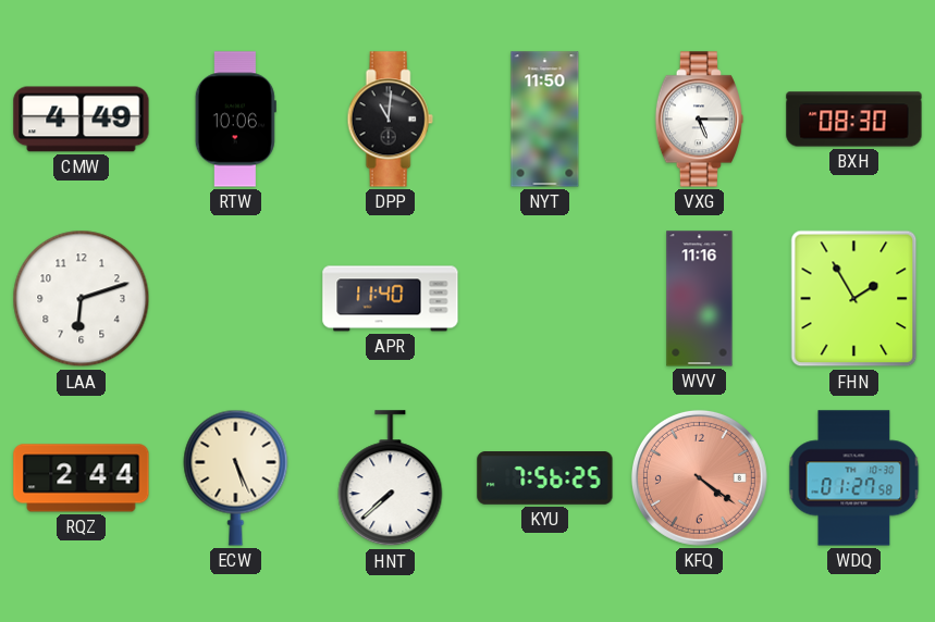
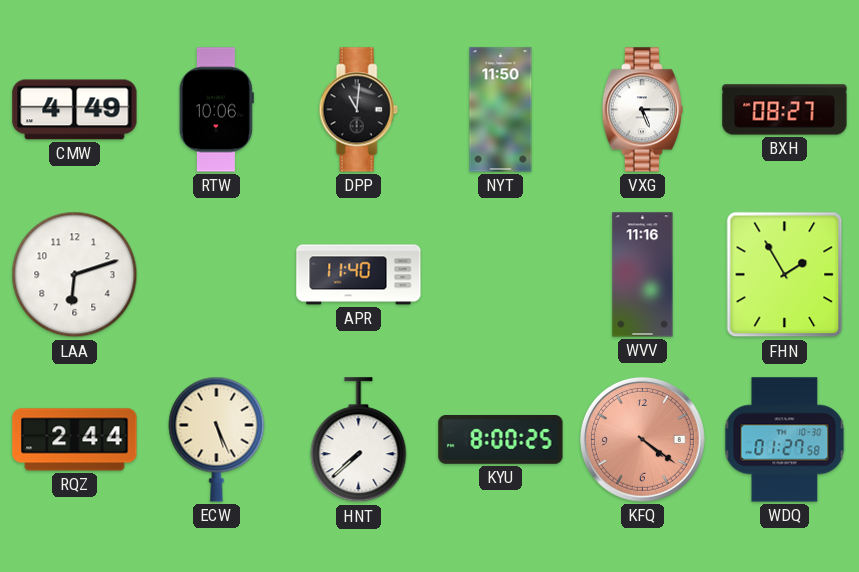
BXH: 08:30 -> 08:27 (785, 110)
KYU: 7:56 -> 8:00 (501, 440)
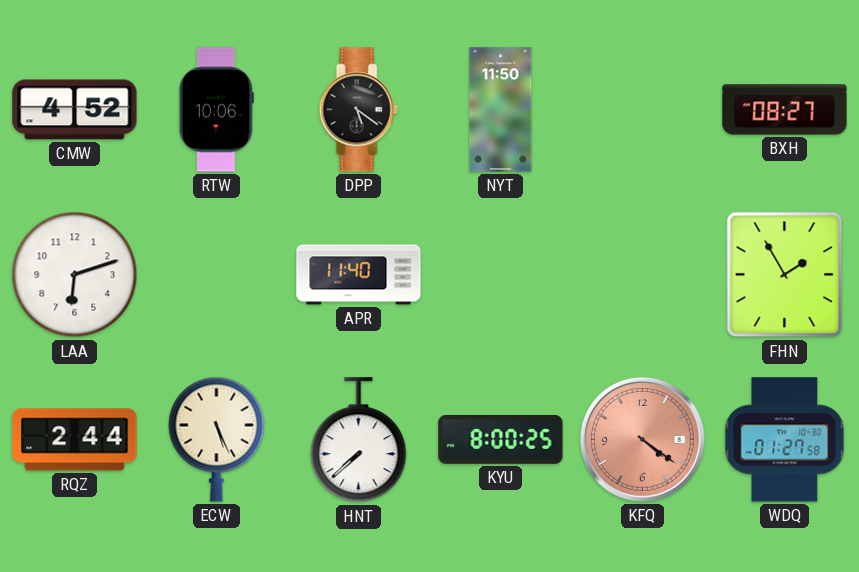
CMW: 4:49 -> 4:52 (75, 110)
DPP: 11:01 -> 5:21 (358, 110)
VXG: 5:15 -> none (642, 110)
WVV: 11:16 -> none (643, 275)
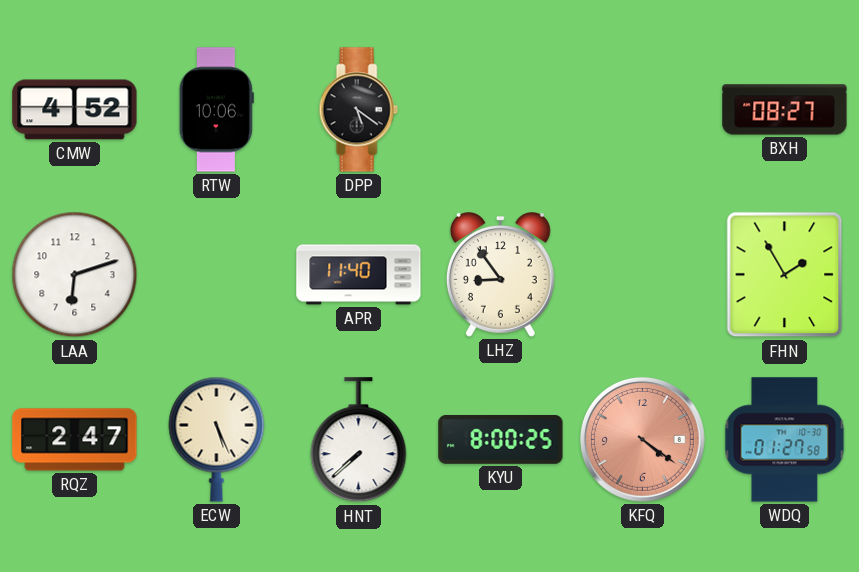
NYT: 11:50 -> none (501, 110)
LHZ: none -> 8:54 (500, 275)
RQZ: 2:44 -> 2:47 (75, 440)
